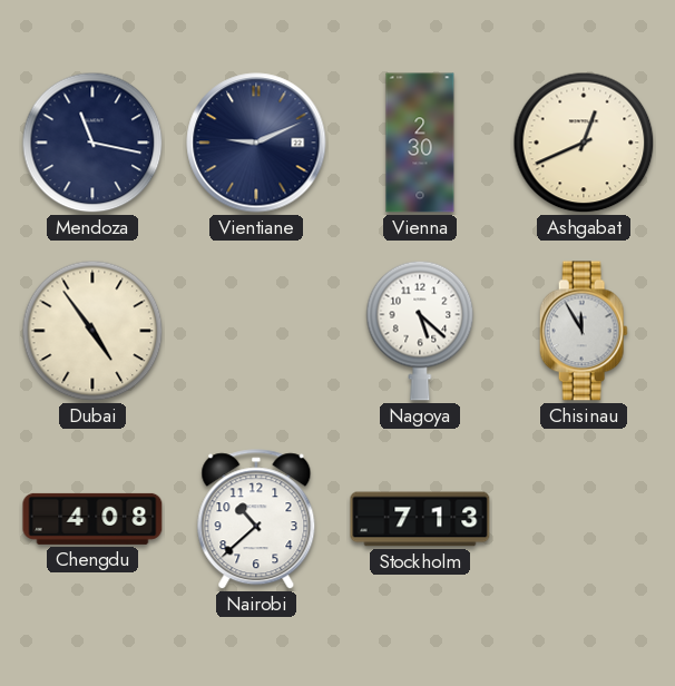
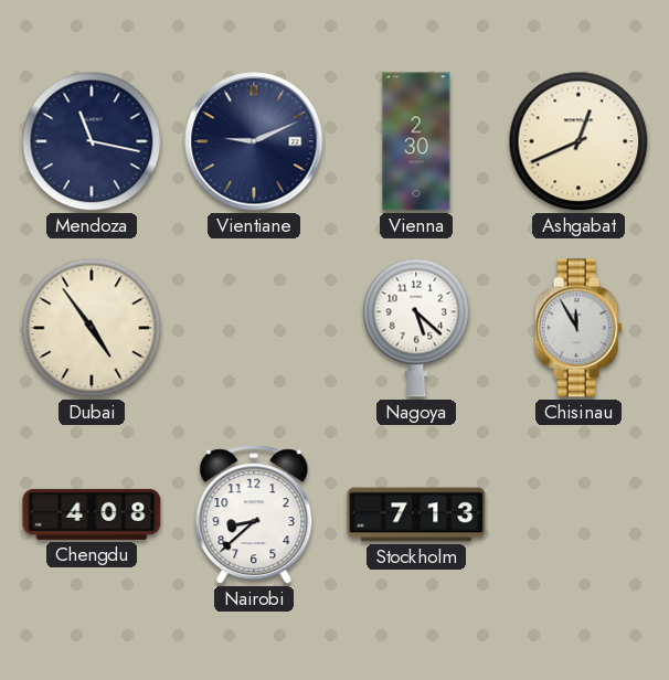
Nairobi: 10:38 -> 8:38 (254, 516)
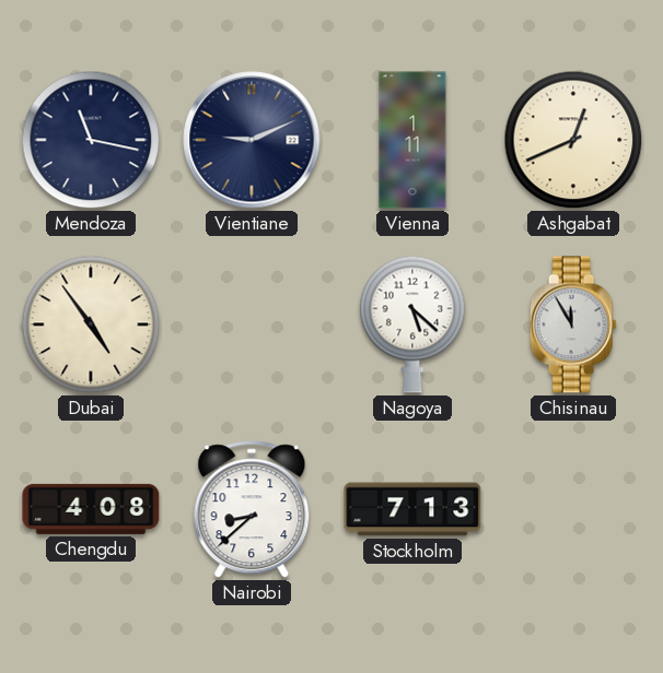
Vienna: 2:30 -> 1:11 (412, 140)
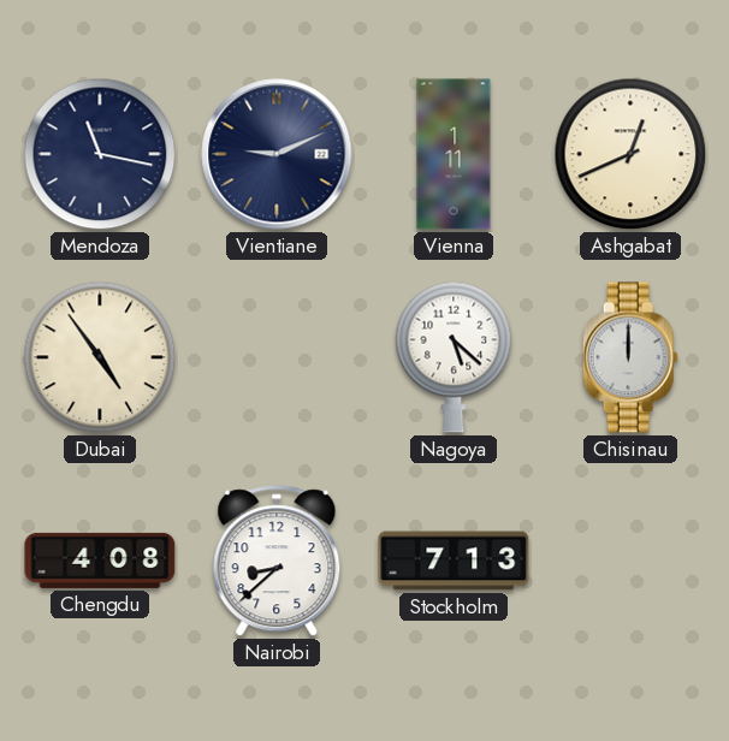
Chisinau: 11:55 -> 12:00 (630, 357)
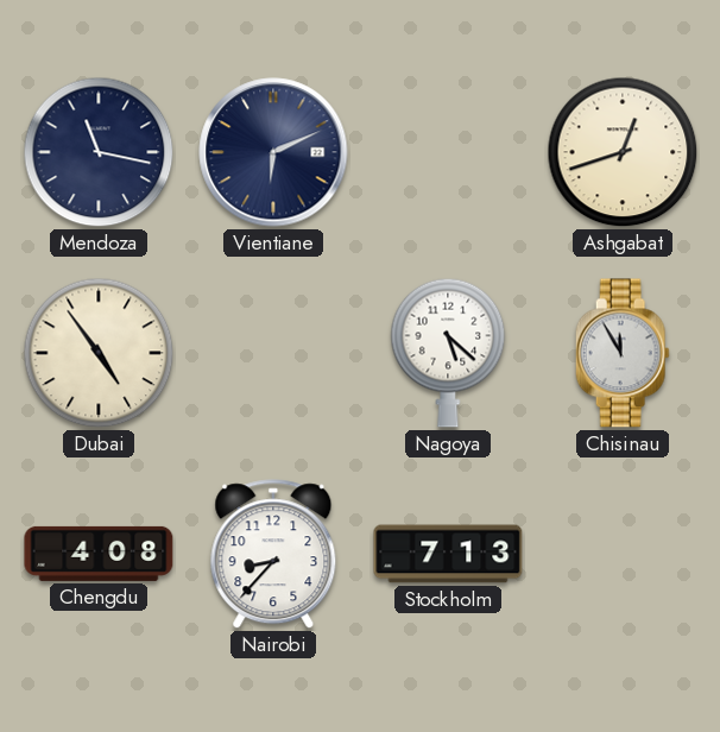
Vientiane: 9:11 -> 6:11 (273, 152)
Vienna: 1:11 -> none (454, 154)
Ashgabat: 12:41 -> 12:42 (623, 152)
Chisinau: 12:00 -> 11:55 (623, 353)
Nairobi: 8:38 -> 8:37 (273, 555)
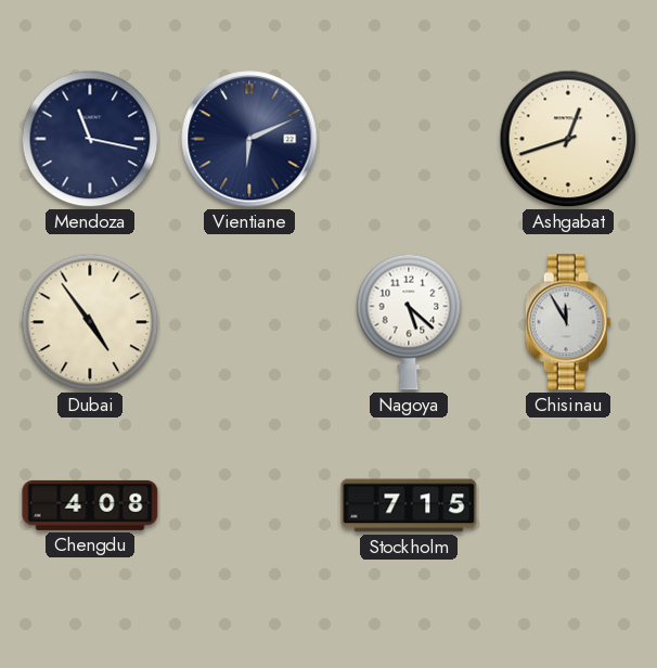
Nairobi: 8:37 -> none (273, 555)
Stockholm: 7:13 -> 7:15 (409, 505)
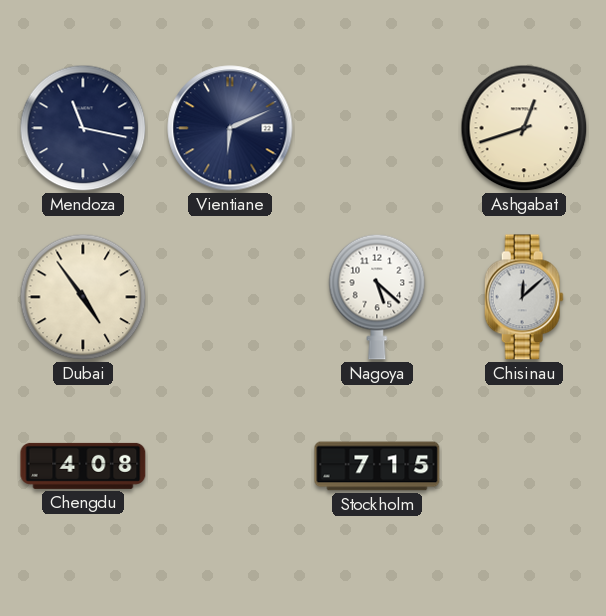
Chisinau: 11:55 -> 12:08 (524, 297)
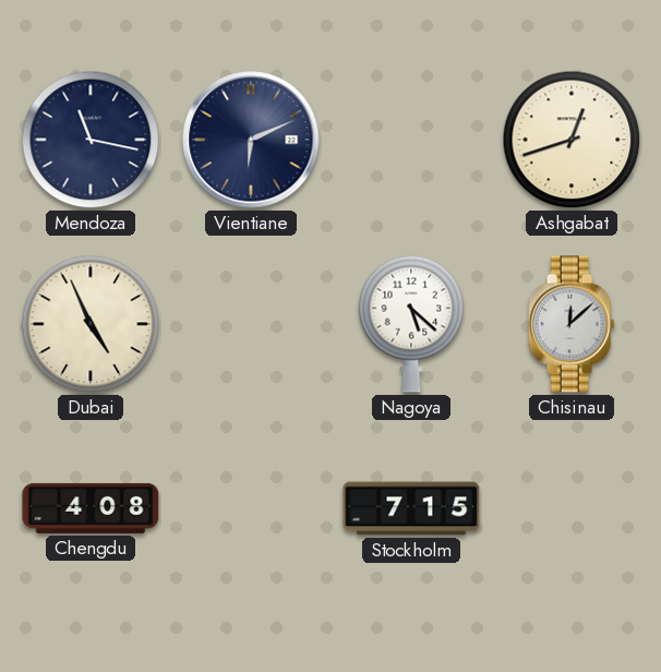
Dubai: 4:54 -> 4:56 (91, 324)
